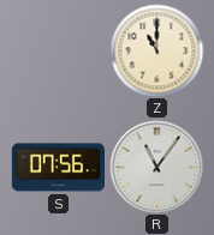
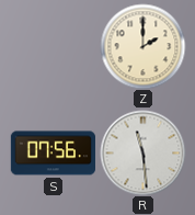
Z: 11:00 -> 2:00 (142, 46)
R: 11:06 -> 11:29 (142, 152)
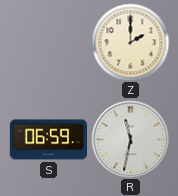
S: 07:56 -> 06:59 (48, 140)
R: 11:29 -> 11:32 (130, 139)
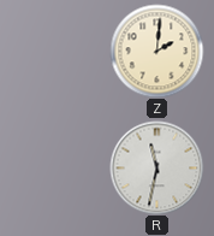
Z: 2:00 -> 2:01 (156, 51)
S: 06:59 -> none (48, 140)
